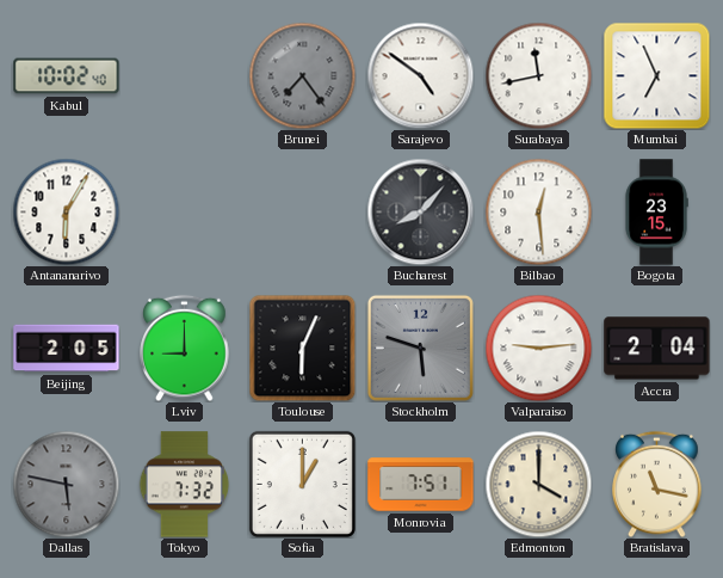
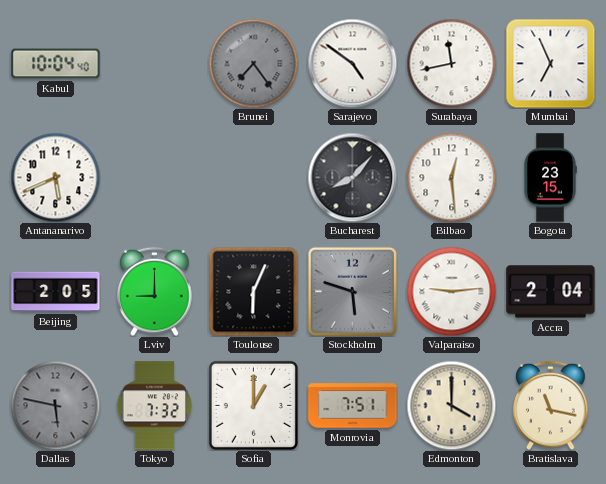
Kabul: 10:02 -> 10:04 (56, 64)
Antananarivo: 6:05 -> 5:41 (55, 177)
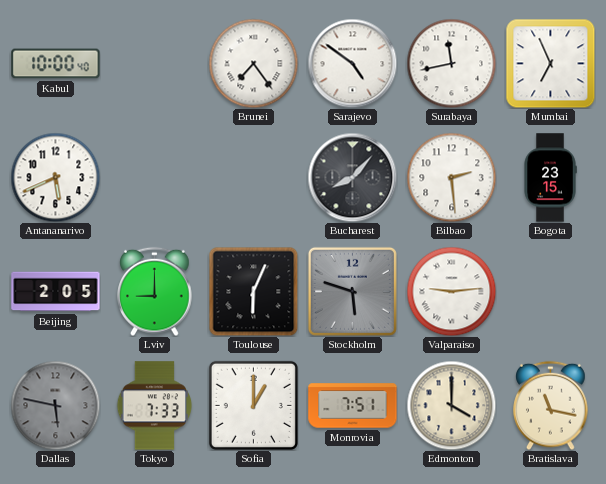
Kabul: 10:04 -> 10:00 (56, 64)
Brunei dial: grey -> white (253, 63)
Bilbao: 12:29 -> 2:29 (451, 177)
Accra: 2:04 -> none (551, 292)
Tokyo: 7:32 -> 7:33 (155, 406)
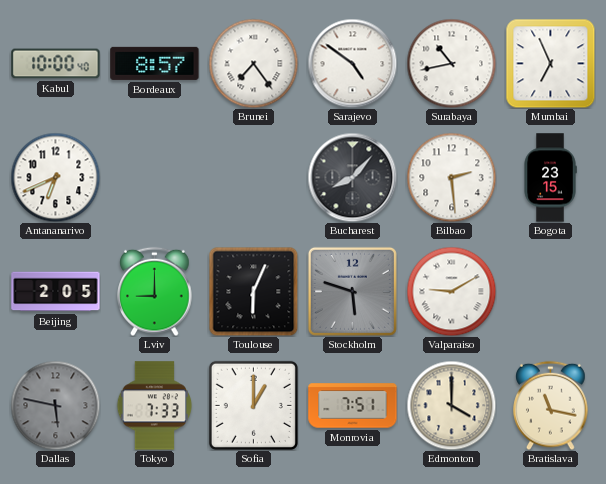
Bordeaux: none -> 8:57 (155, 63)
Surabaya: 11:43 -> 10:43 (451, 63)
Antananarivo: 5:41 -> 6:41 (55, 177)
Valparaiso: 9:14 -> 9:10 (451, 291)
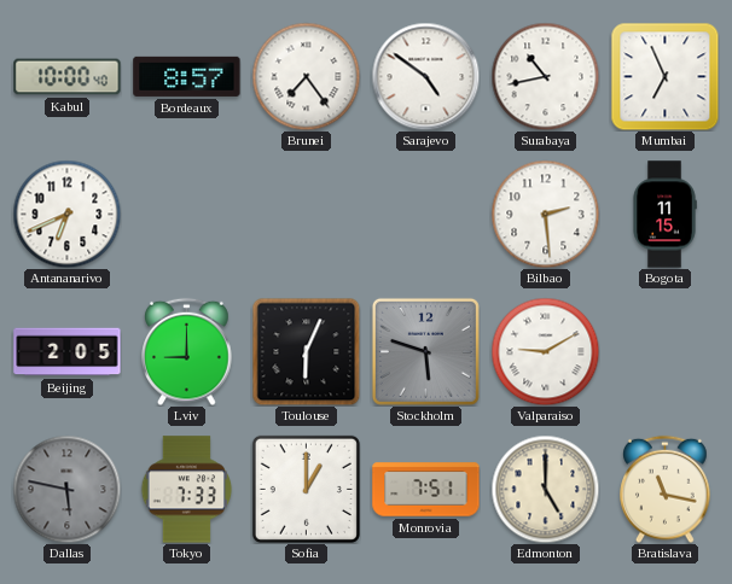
Bucharest: 8:07 -> none (352, 177)
Bogota: 23:15 -> 11:15 (664, 215)
Edmonton: 4:00 -> 5:00 (545, 489)
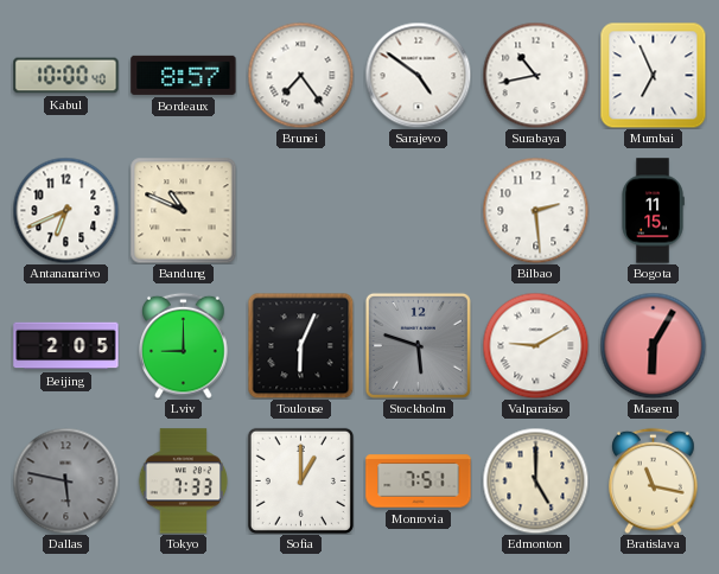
Bandung: none -> 10:49 (183, 210)
Maseru: none -> 6:05 (653, 345)
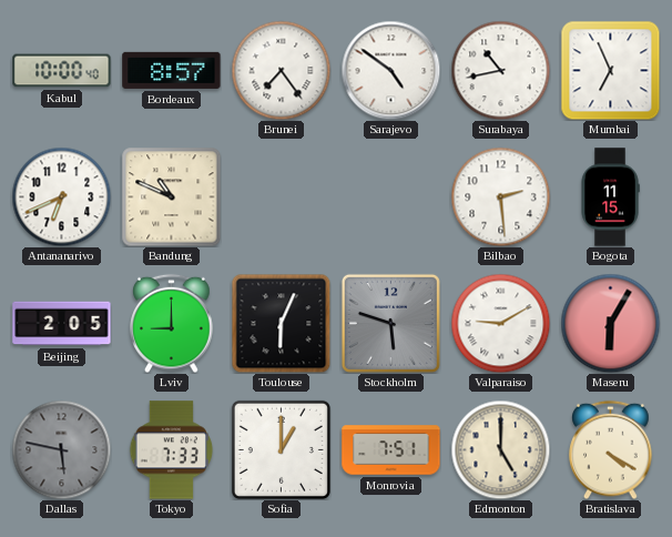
Bratislava: 11:17 -> 4:20 (611, 449)
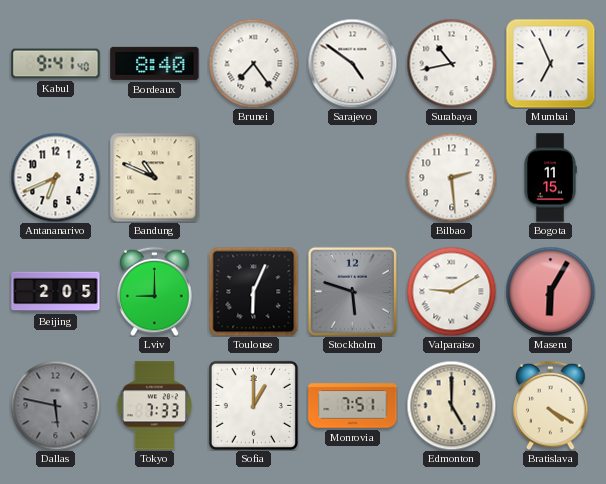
Kabul: 10:00 -> 9:41 (56, 64)
Bordeaux: 8:57 -> 8:40 (155, 63)
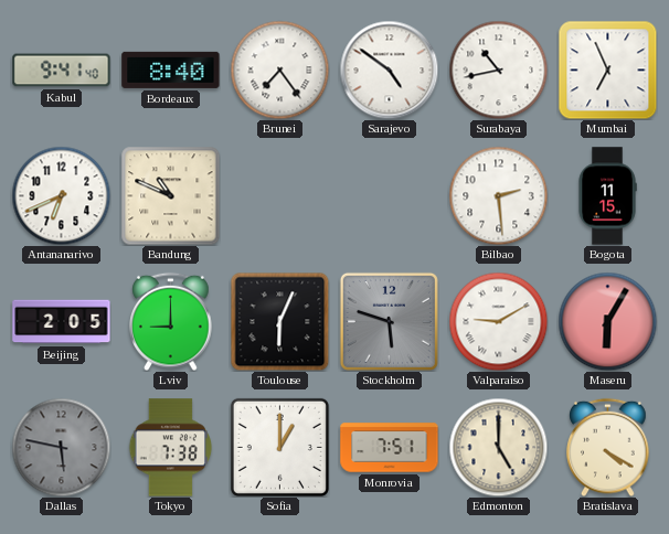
Tokyo: 7:33 -> 7:38 (171, 448)
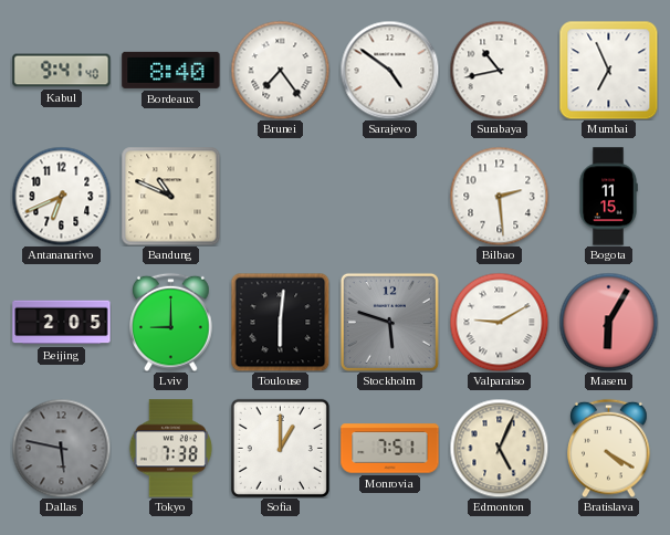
Toulouse: 6:04 -> 6:01 (280, 322)
Edmonton: 5:00 -> 5:04 (499, 448)
